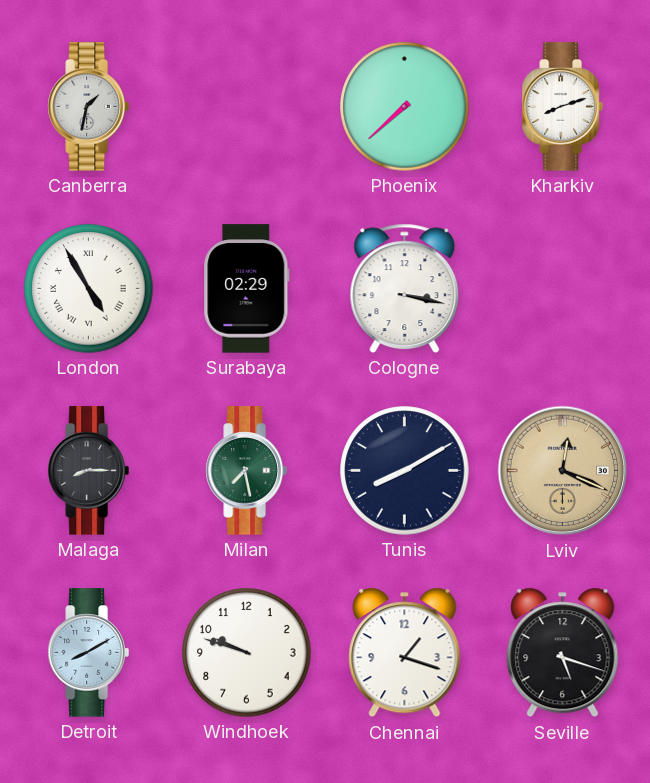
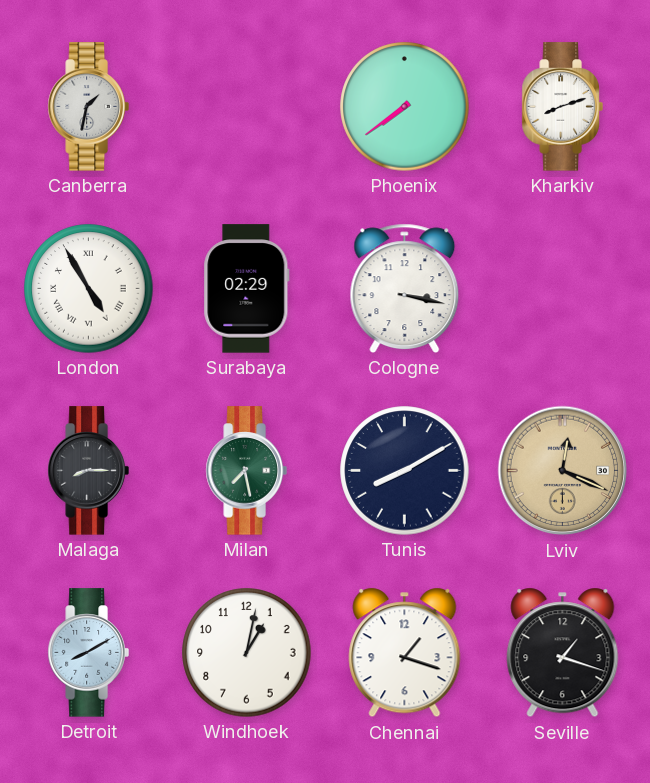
Phoenix: 7:38 -> 7:39 (405, 107)
Windhoek: 9:48 -> 1:02 (247, 653)
Seville: 5:18 -> 1:18 (563, 653)
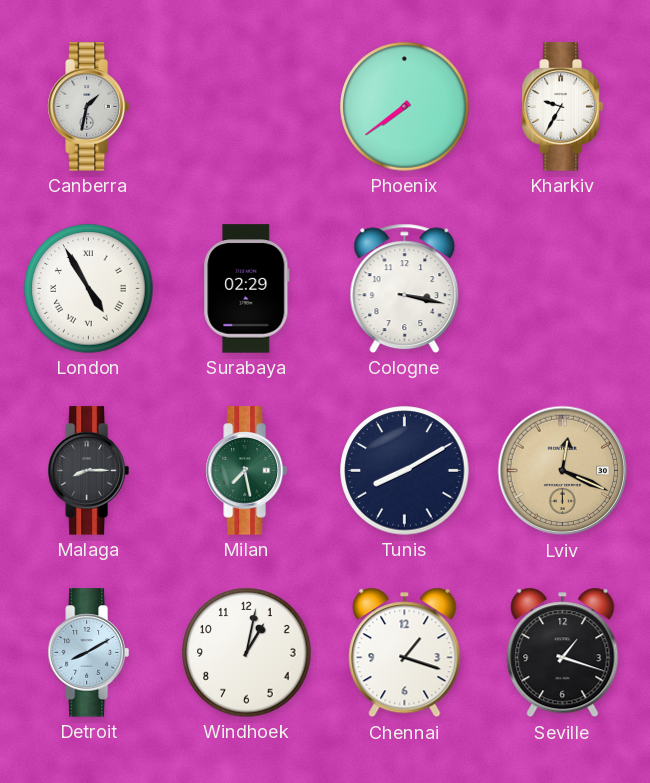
Kharkiv: 8:12 -> 9:35 (562, 107)
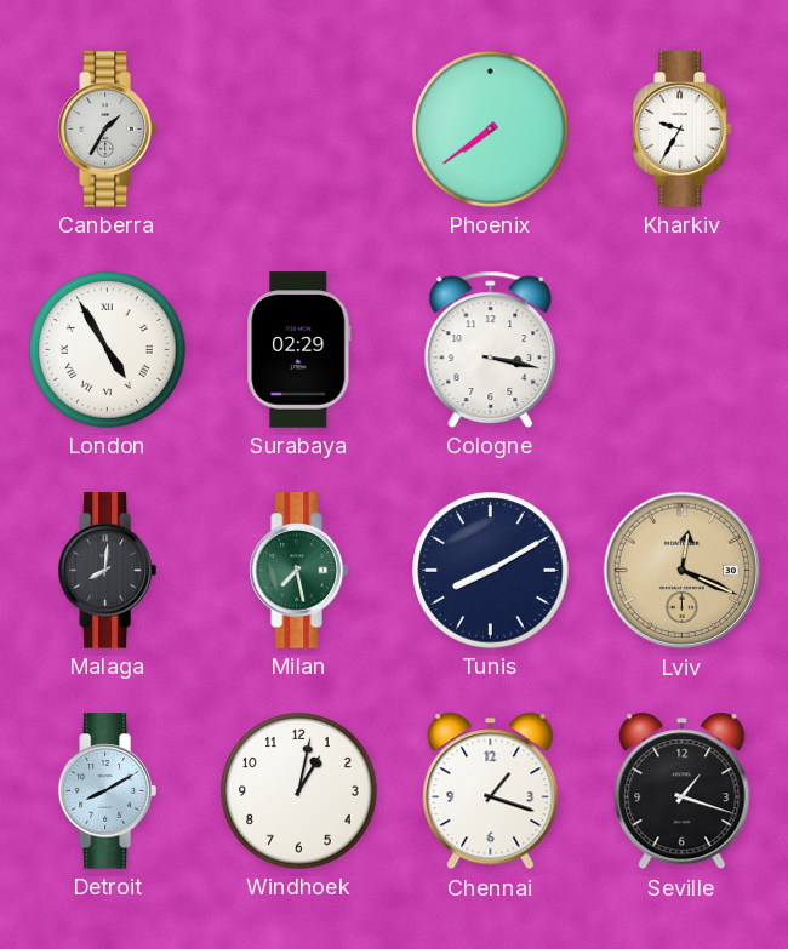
Canberra: 1:32 -> 1:35 (107, 130)
Malaga: 8:15 -> 8:01 (107, 571)
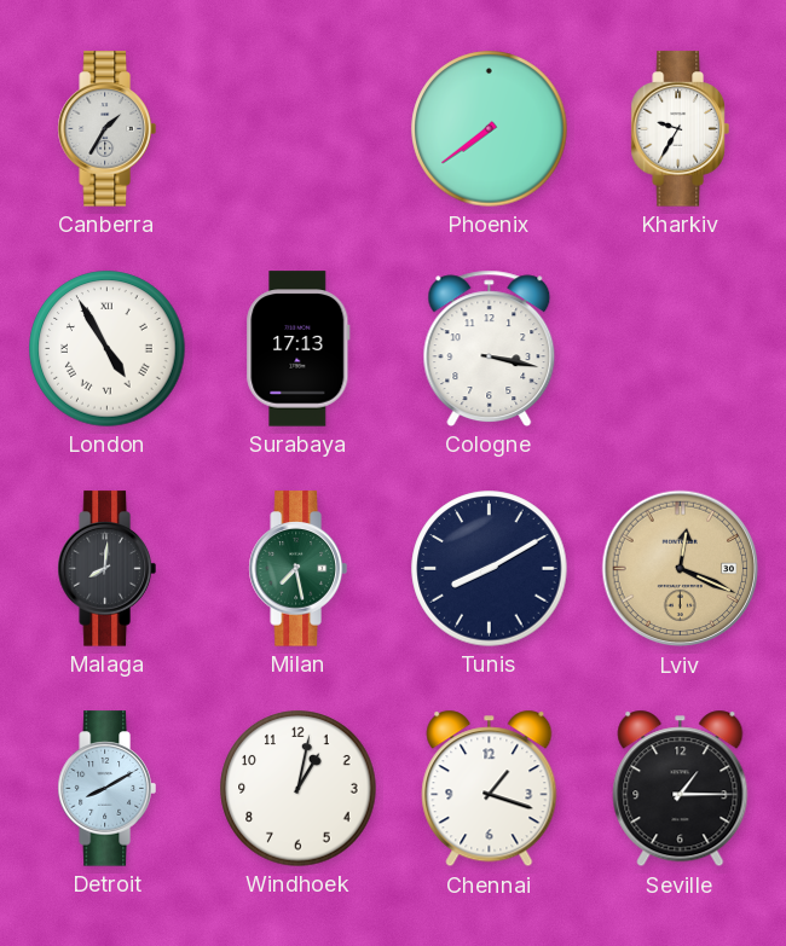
Surabaya: 02:29 -> 17:13 (299, 349)
Seville: 1:18 -> 1:15 (681, 789)
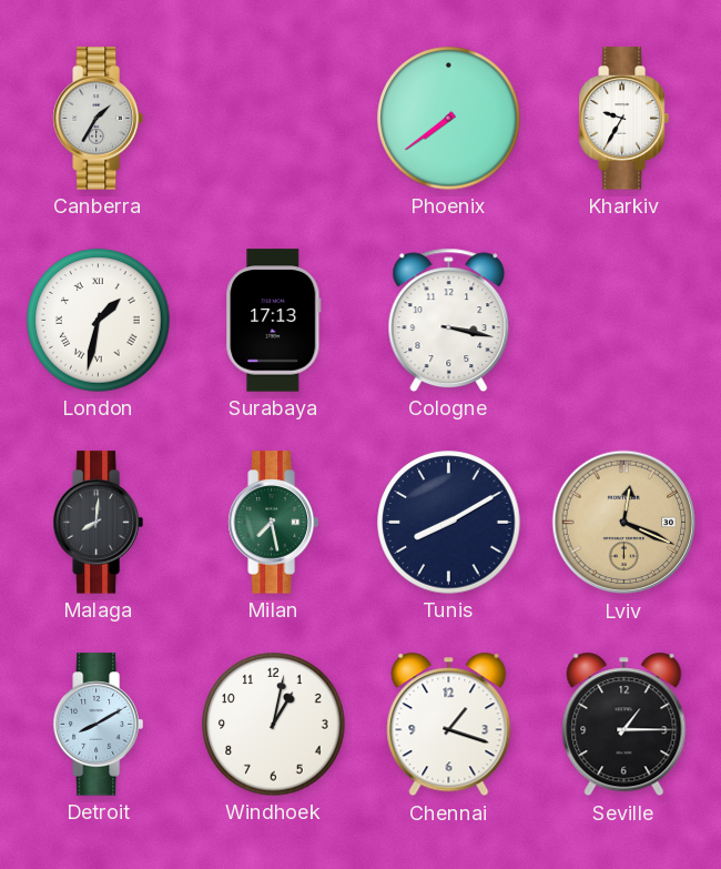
London: 4:55 -> 1:32 (99, 321)
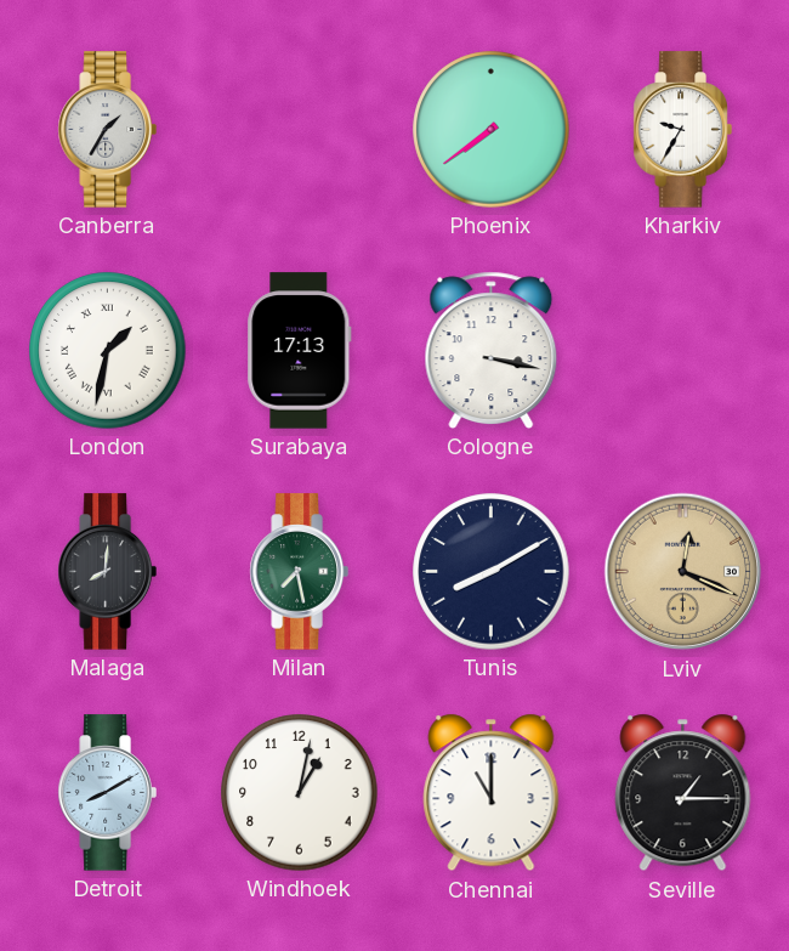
Chennai: 1:18 -> 11:00 (492, 793)
